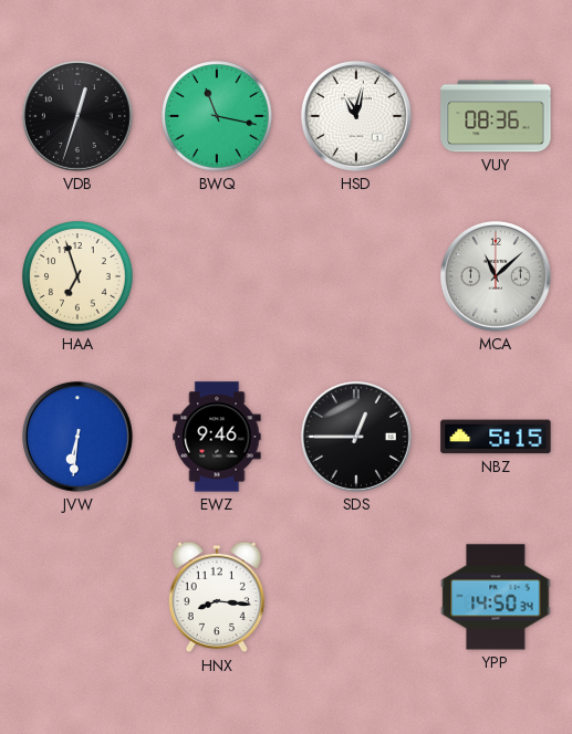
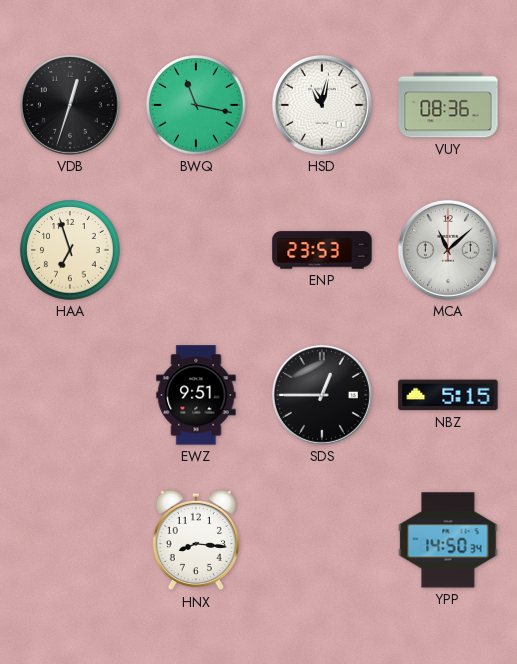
ENP: none -> 23:53 (322, 250)
JVW: 6:31 -> none (77, 437)
EWZ: 9:46 -> 9:51 (196, 395)
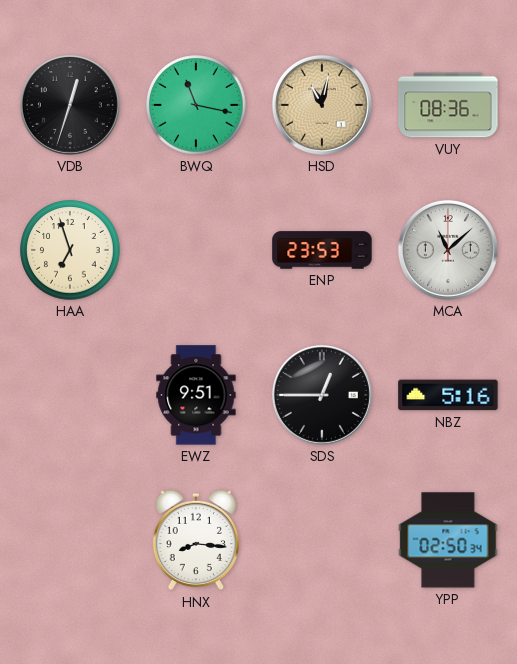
HSD dial: white -> champagne (322, 105)
NBZ: 5:15 -> 5:16 (448, 395)
YPP: 14:50 -> 02:50 (448, 540)
